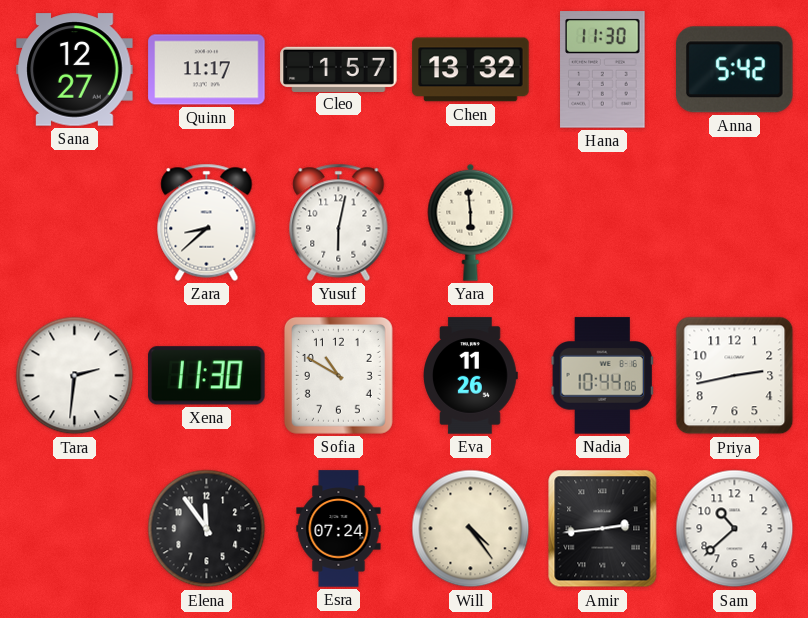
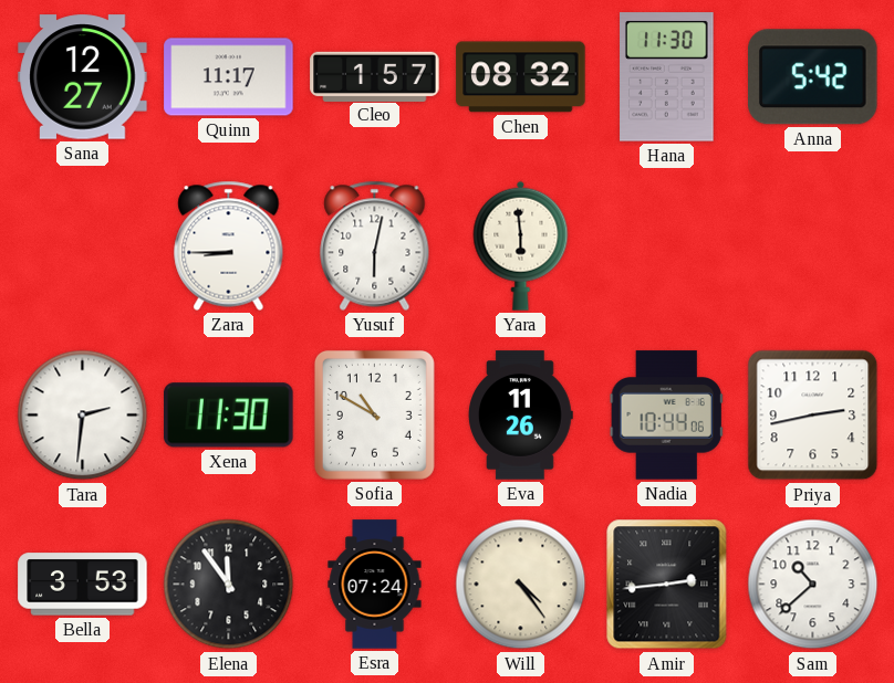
Chen: 13:32 -> 08:32 (521, 77)
Zara: 8:38 -> 8:45 (229, 245)
Bella: none -> 3:53 (83, 585)
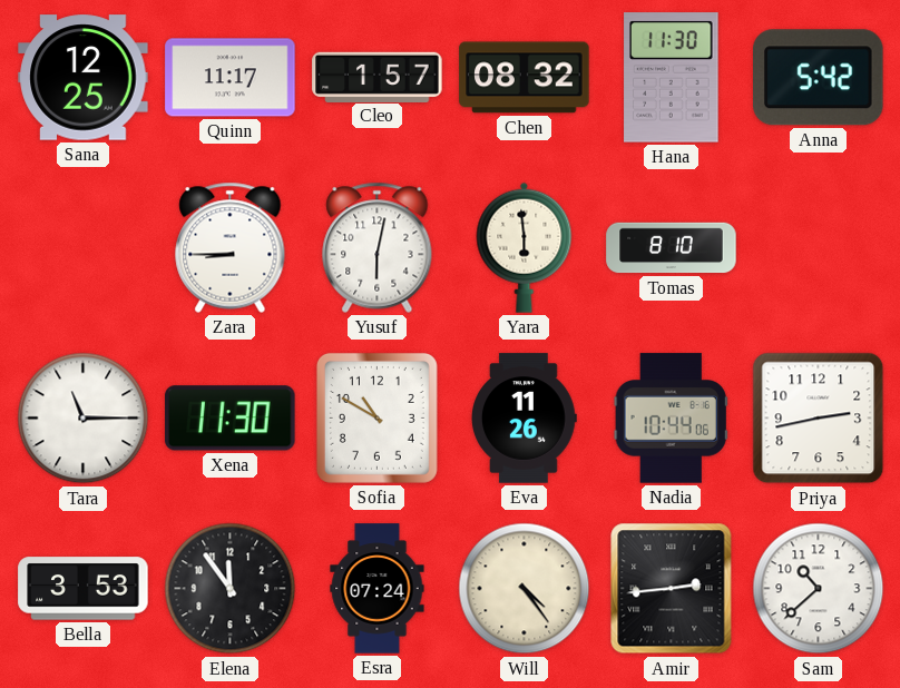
Sana: 12:27 -> 12:25 (84, 78)
Tomas: none -> 8:10 (672, 248)
Tara: 2:31 -> 11:15 (84, 419)
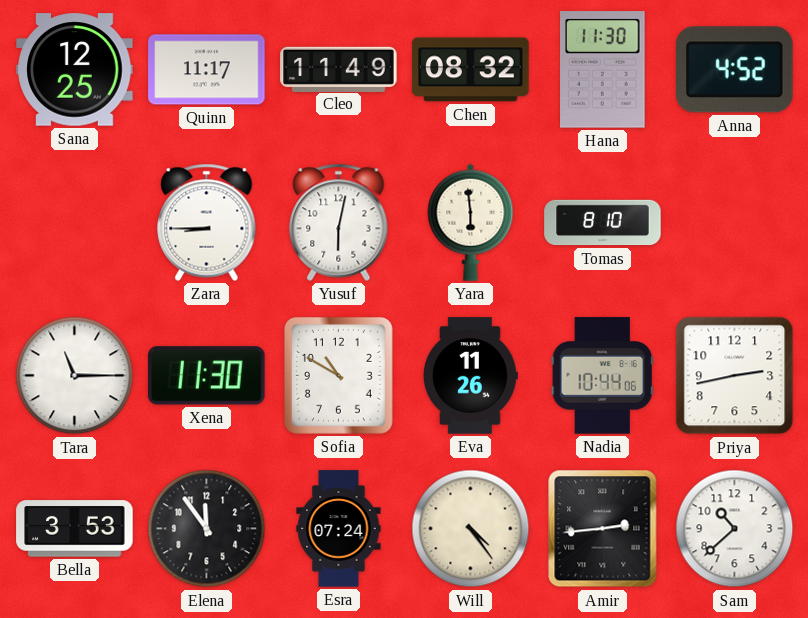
Cleo: 1:57 -> 11:49 (339, 69)
Anna: 5:42 -> 4:52 (735, 70)
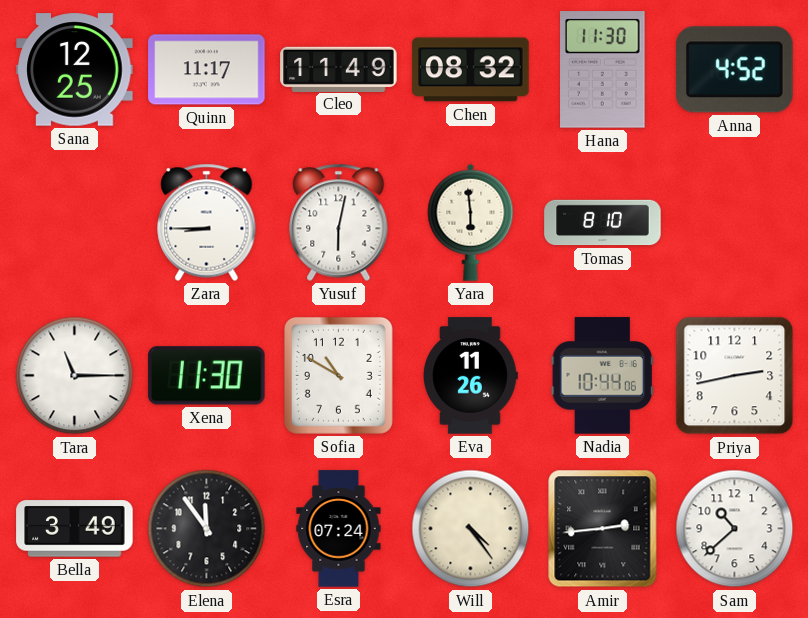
Bella: 3:53 -> 3:49 (75, 529)
